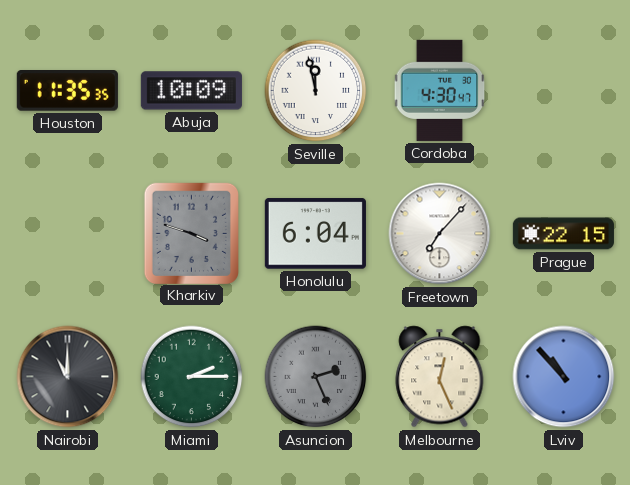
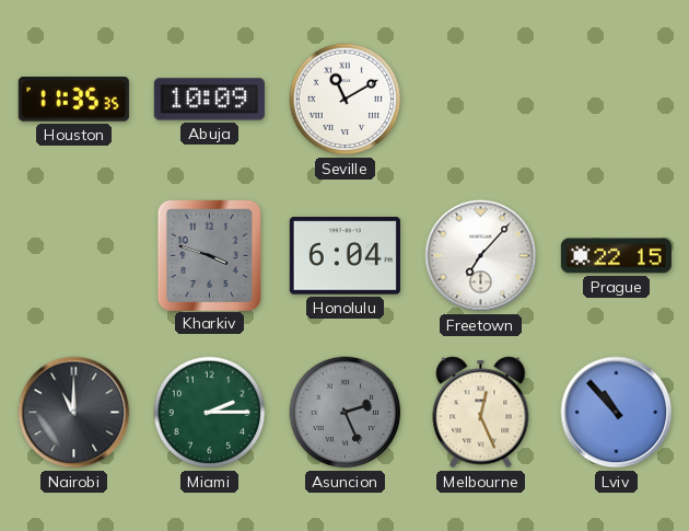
Seville: 11:58 -> 11:10 (346, 100)
Cordoba: 4:30 -> none (440, 90)
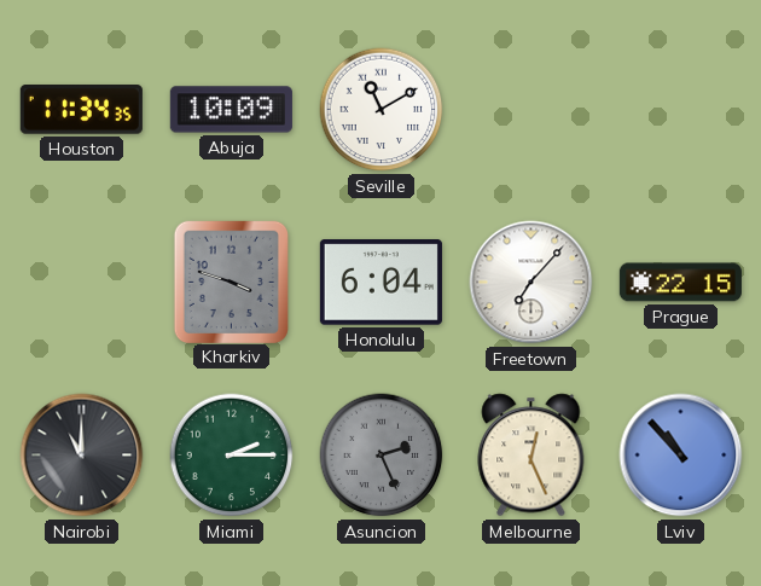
Houston: 11:35 -> 11:34 (81, 110)
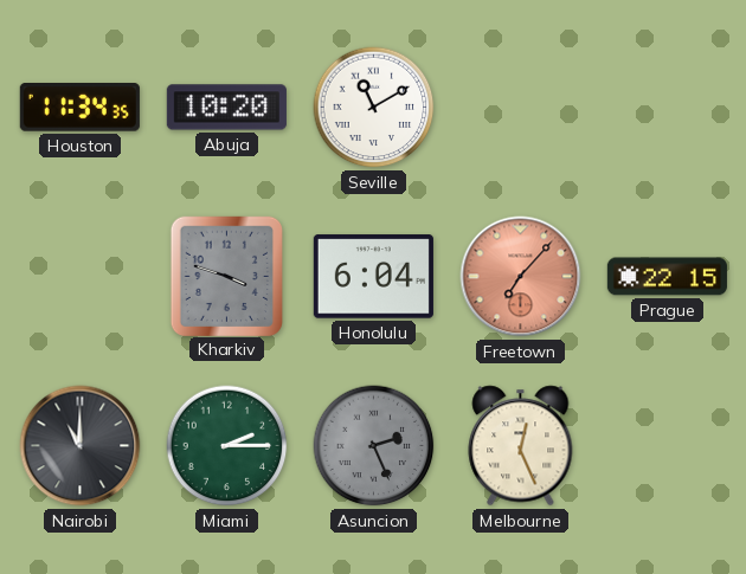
Abuja: 10:09 -> 10:20 (226, 108)
Freetown dial: white -> salmon (521, 277)
Lviv: 10:53 -> none (681, 456)
